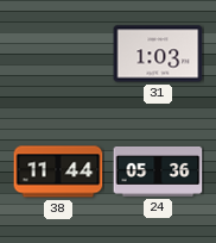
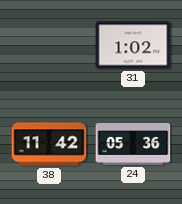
31: 1:03 -> 1:02 (133, 45)
38: 11:44 -> 11:42 (49, 144)
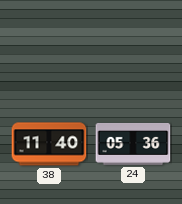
31: 1:02 -> none (133, 45)
38: 11:42 -> 11:40 (49, 144)
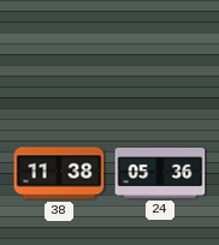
38: 11:40 -> 11:38 (59, 173)
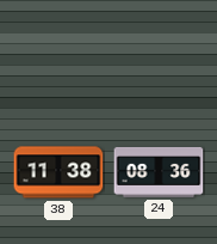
24: 05:36 -> 08:36 (159, 172)
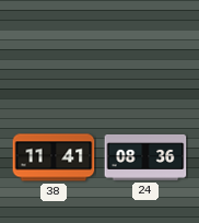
38: 11:38 -> 11:41 (54, 157)
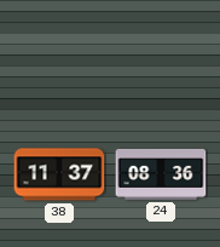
38: 11:41 -> 11:37 (59, 174)
